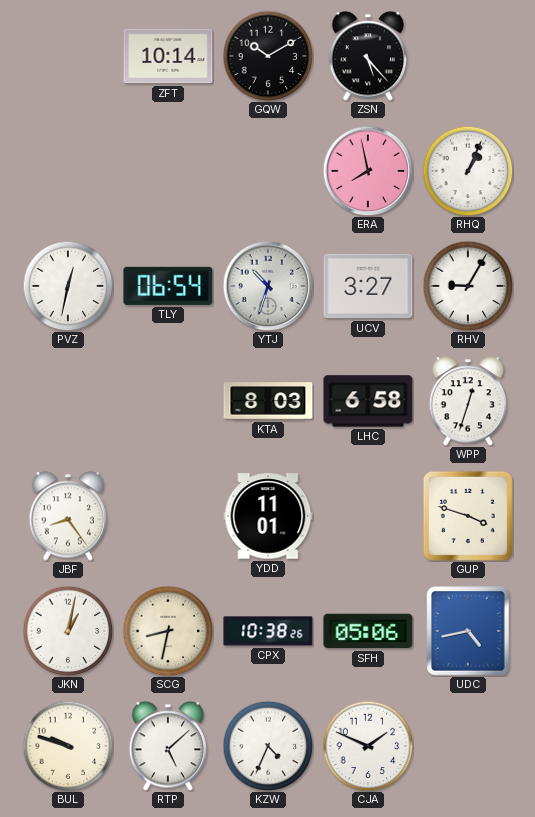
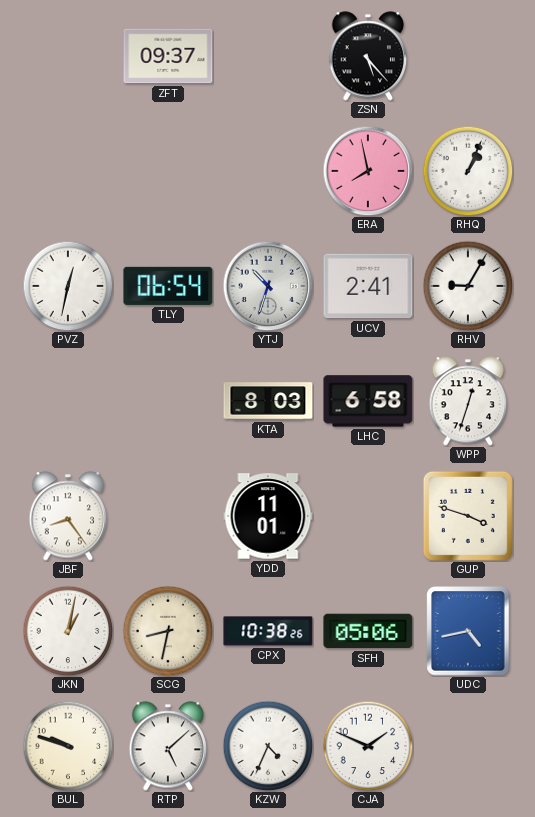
ZFT: 10:14 -> 09:37 (168, 56)
GQW: 10:10 -> none (268, 56)
UCV: 3:27 -> 2:41 (368, 286)
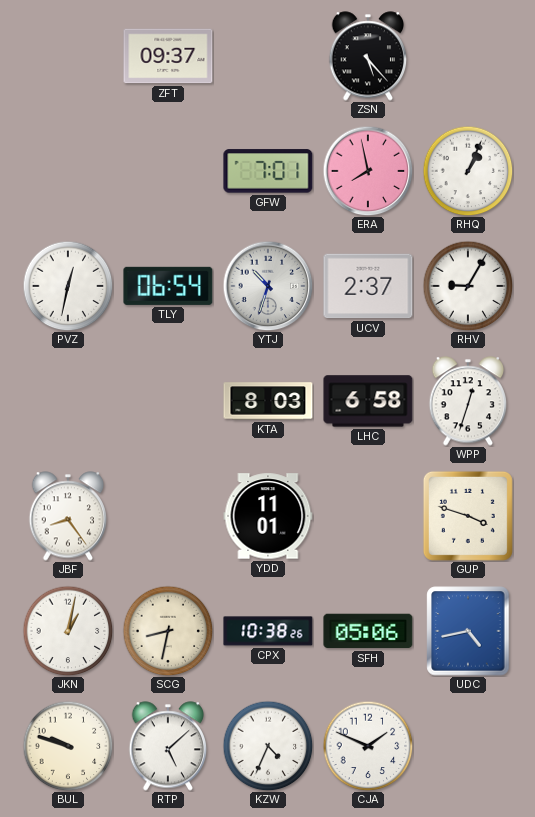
GFW: none -> 7:01 (268, 171)
UCV: 2:41 -> 2:37 (368, 286)
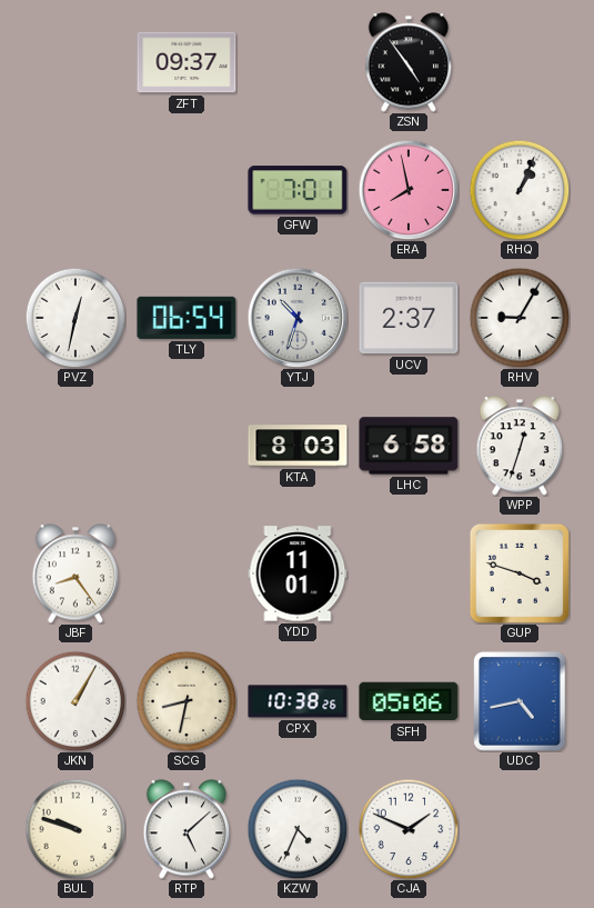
ZSN: 5:23 -> 4:54 (409, 62)
JKN: 1:02 -> 1:05 (75, 701)
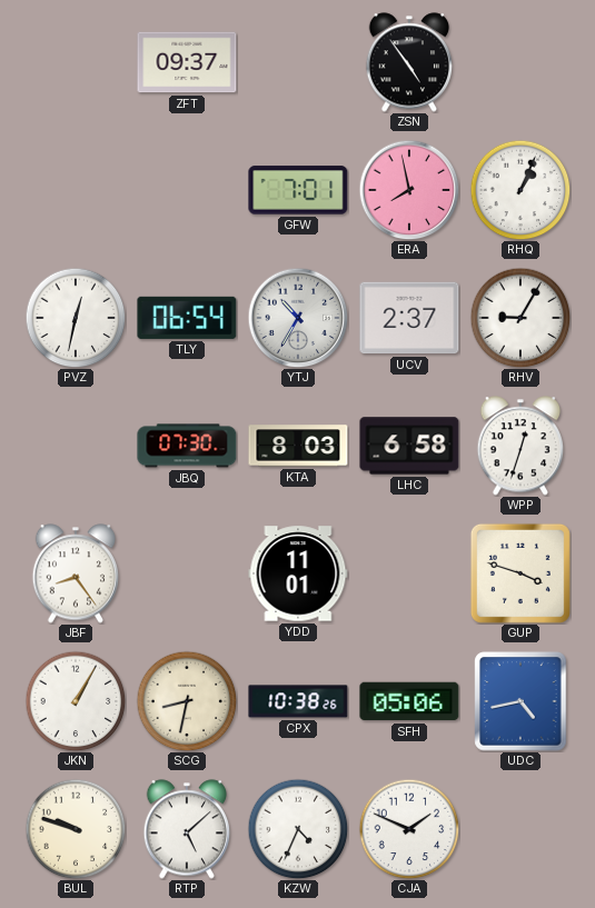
YTJ: 10:33 -> 10:35 (298, 318)
JBQ: none -> 07:30 (187, 446)
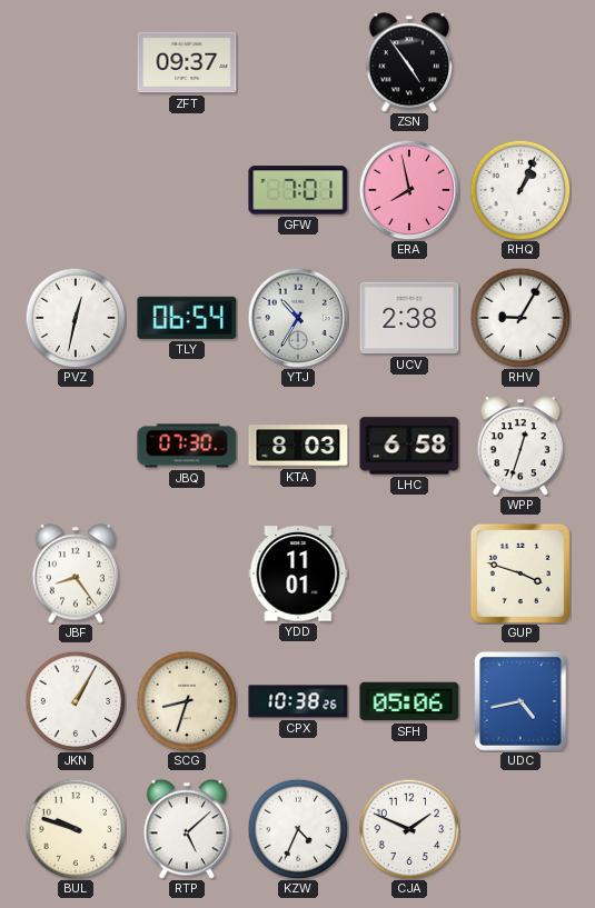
UCV: 2:37 -> 2:38 (409, 318)
SCG: 8:32 -> 8:33 (187, 701)
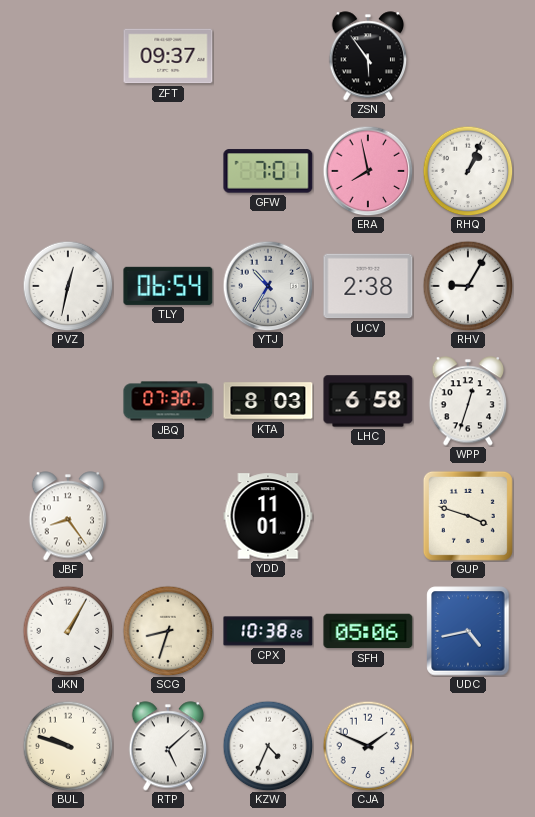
ZSN: 4:54 -> 5:54 (368, 56)
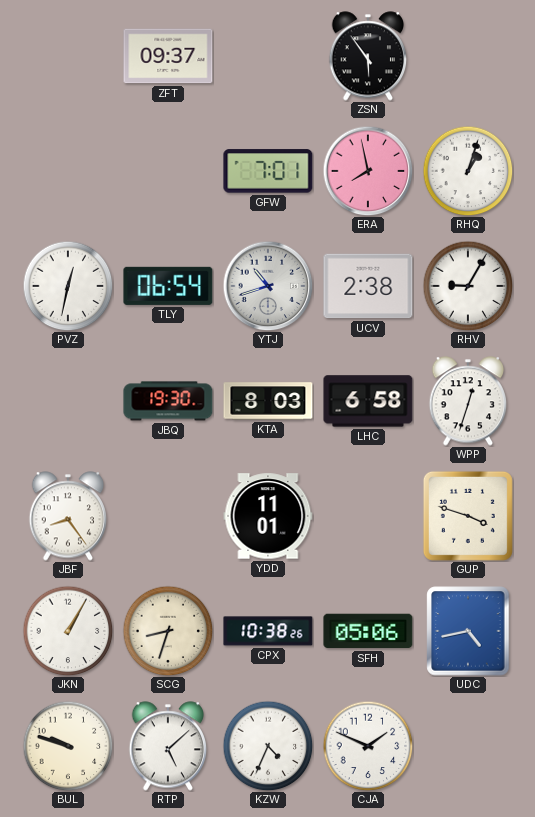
RHQ: 1:04 -> 1:03 (468, 171)
YTJ: 10:35 -> 10:42 (268, 286)
JBQ: 07:30 -> 19:30 (168, 401)
